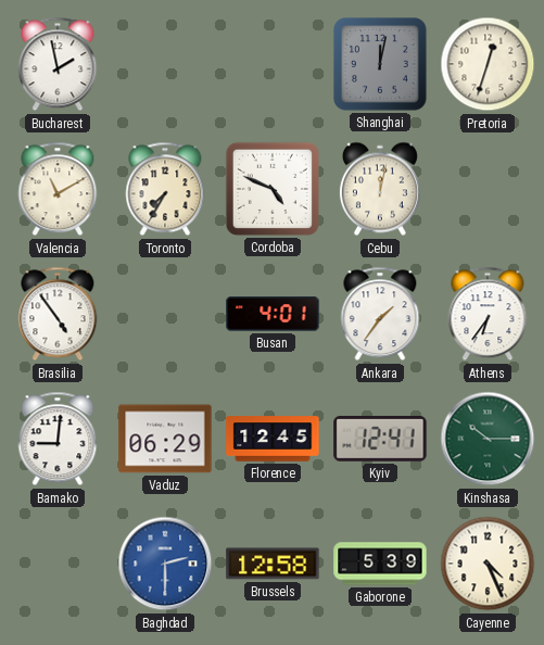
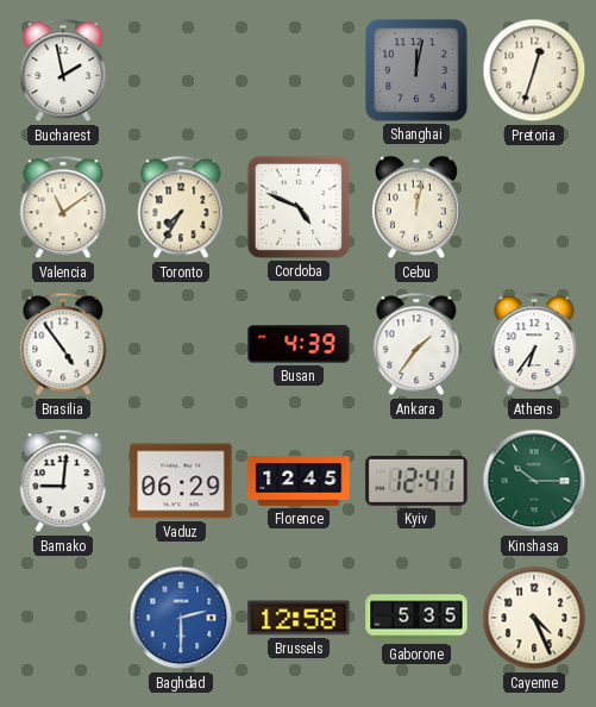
Valencia: 11:10 -> 11:09 (63, 207)
Busan: 4:01 -> 4:39 (299, 344)
Gaborone: 5:39 -> 5:35 (416, 618)
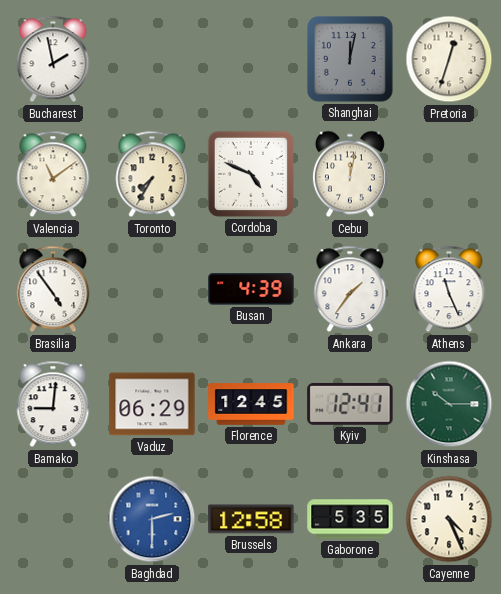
Athens: 6:36 -> 11:26 (449, 289)
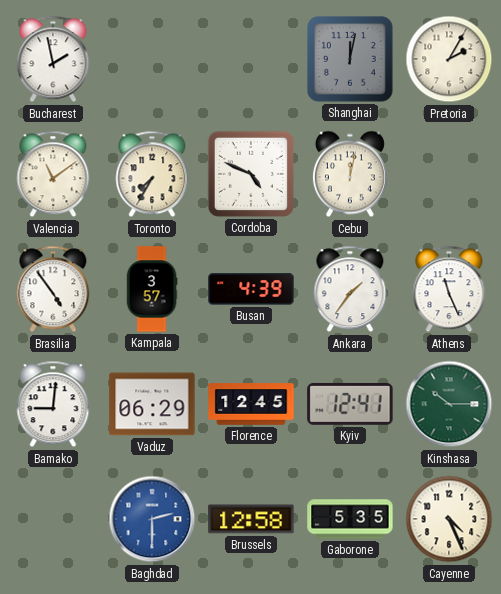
Pretoria: 12:33 -> 2:05 (449, 59)
Kampala: none -> 3:57 (152, 289)
